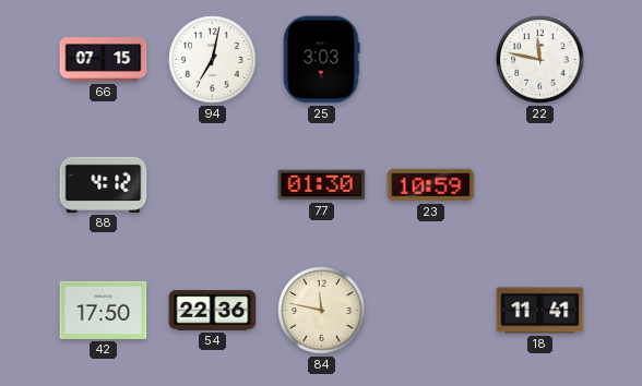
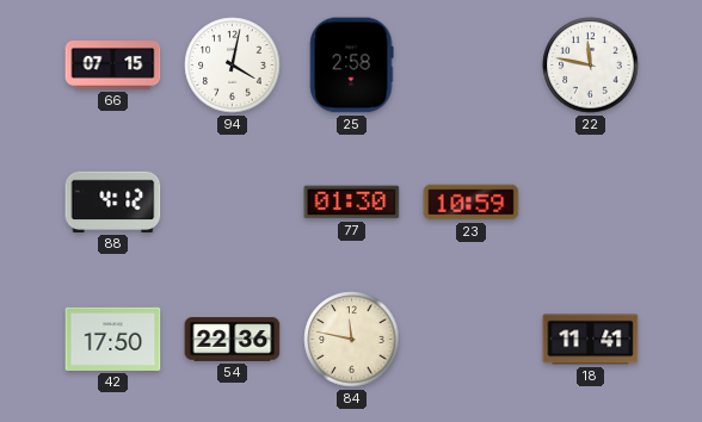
94: 7:02 -> 4:02 (233, 66)
25: 3:03 -> 2:58 (351, 66)
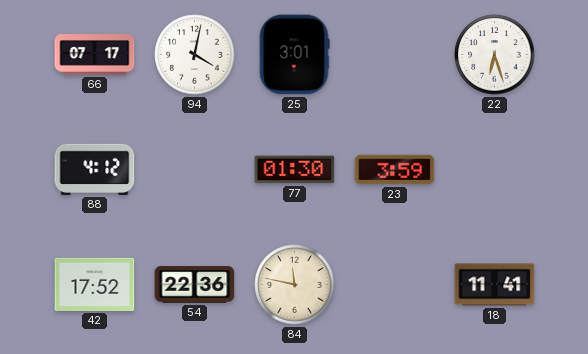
66: 07:15 -> 07:17 (95, 55)
25: 2:58 -> 3:01 (294, 55)
22: 11:47 -> 6:27 (495, 55)
23: 10:59 -> 3:59 (395, 170)
42: 17:50 -> 17:52 (95, 284)
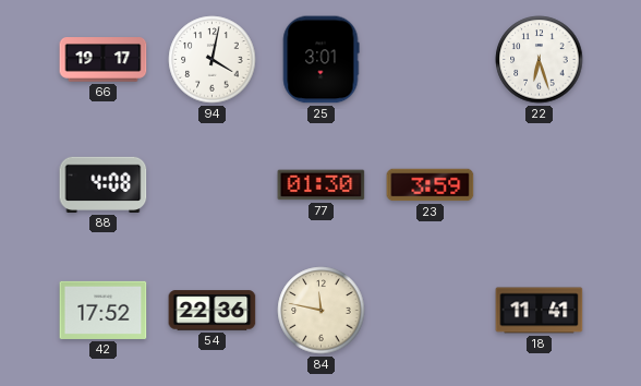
66: 07:17 -> 19:17 (104, 60)
88: 4:12 -> 4:08 (104, 184)
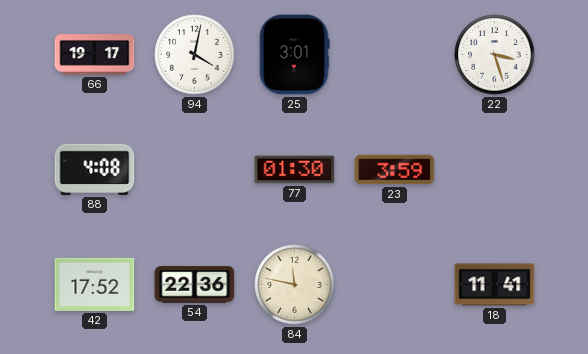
22: 6:27 -> 3:27 (495, 55)
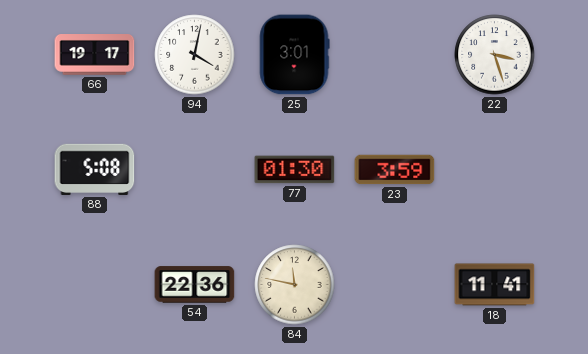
88: 4:08 -> 5:08 (95, 169)
42: 17:52 -> none (95, 284)
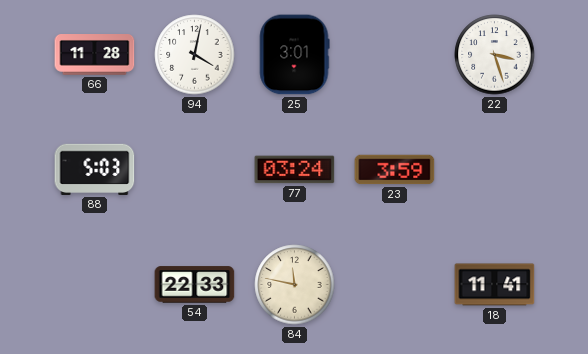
66: 19:17 -> 11:28 (95, 55)
88: 5:08 -> 5:03 (95, 169)
77: 01:30 -> 03:24 (295, 170)
54: 22:36 -> 22:33 (195, 285)
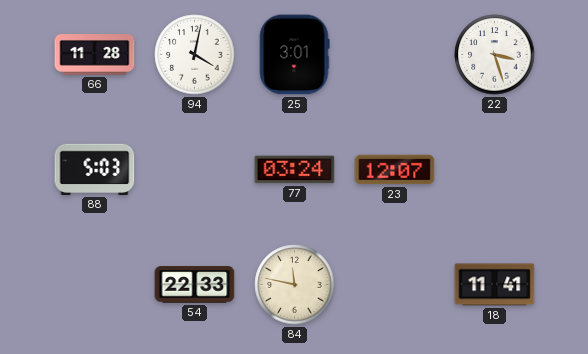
23: 3:59 -> 12:07 (395, 170)
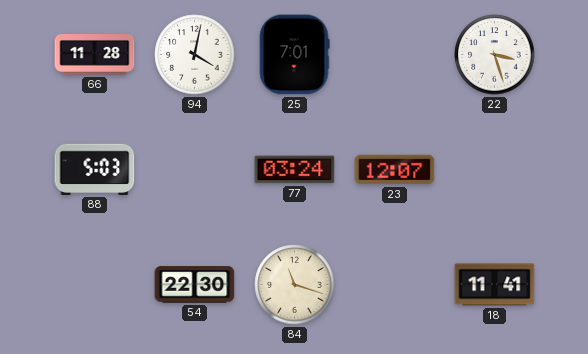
25: 3:01 -> 7:01 (294, 55)
54: 22:33 -> 22:30 (195, 285)
84: 11:47 -> 11:18 (295, 285)
